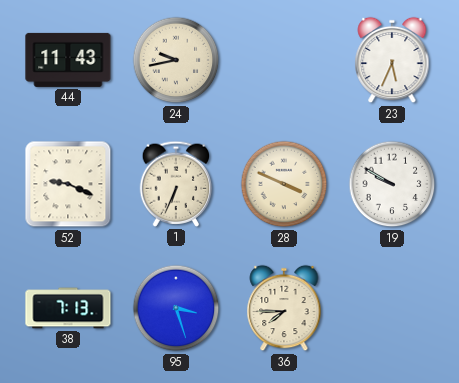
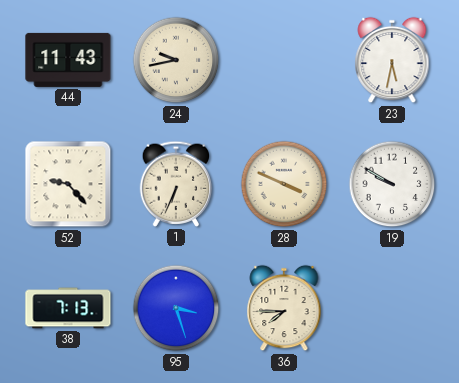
23: 5:34 -> 5:32 (392, 60)
52: 9:19 -> 9:23 (68, 184)
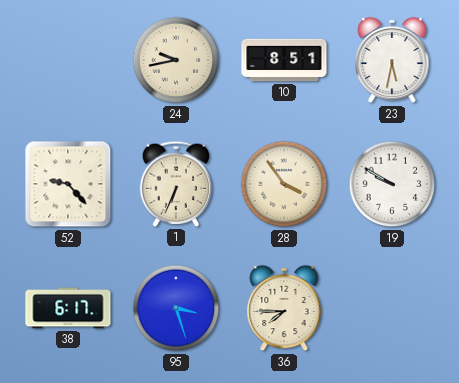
44: 11:43 -> none (68, 60)
10: none -> 8:51 (284, 60)
28: 3:49 -> 3:54 (284, 184)
38: 7:13 -> 6:17 (68, 308)
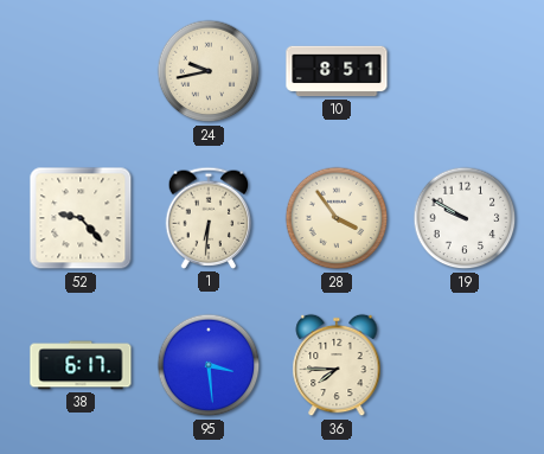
23: 5:32 -> none (392, 60)
1: 6:34 -> 6:31 (209, 218)
95: 3:27 -> 3:29 (209, 365)
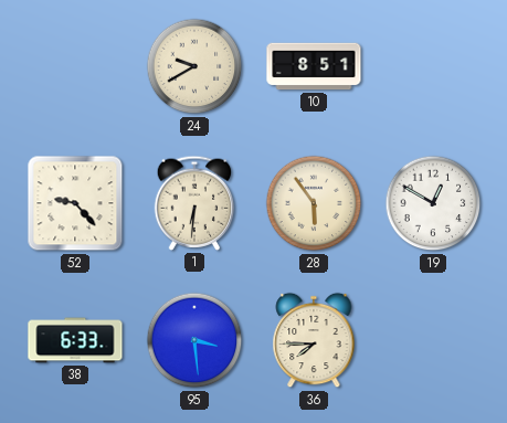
24: 9:43 -> 9:40 (194, 66)
28: 3:54 -> 5:54 (314, 203)
19: 9:50 -> 12:50 (433, 203)
38: 6:17 -> 6:33 (75, 340)
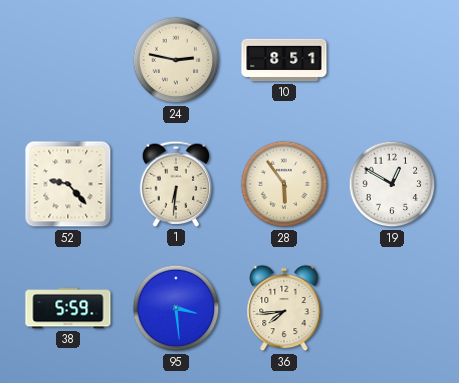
24: 9:40 -> 2:47 (176, 60)
38: 6:33 -> 5:59 (68, 308)
36: 7:45 -> 7:44 (284, 308)
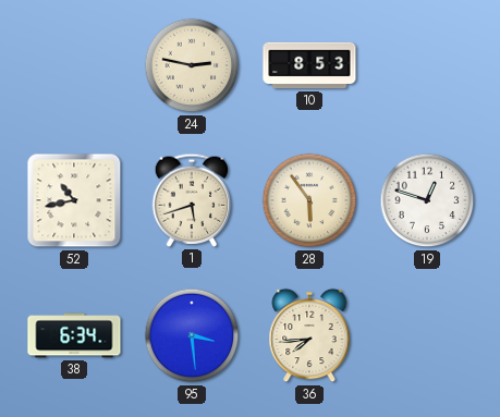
10: 8:51 -> 8:53 (309, 65)
52: 9:23 -> 10:43 (74, 200)
1: 6:31 -> 5:42 (192, 200)
19: 12:50 -> 12:48 (427, 200)
38: 5:59 -> 6:34 (74, 335)
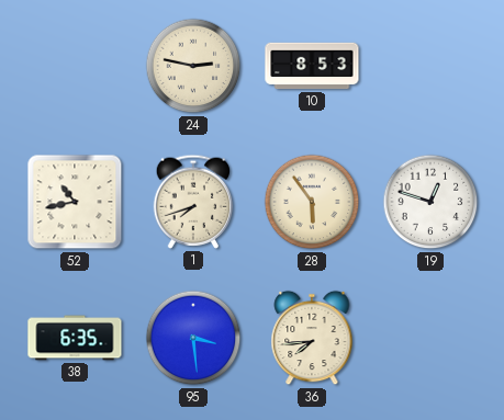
1: 5:42 -> 7:42 (193, 202)
38: 6:34 -> 6:35 (75, 338)
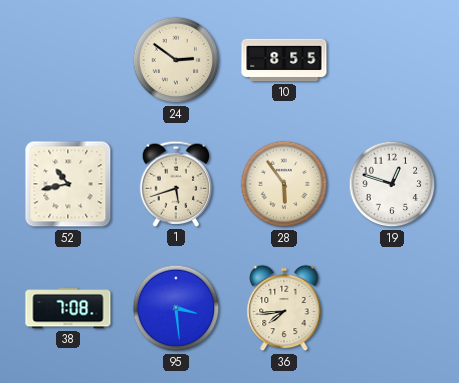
24: 2:47 -> 2:51 (176, 60)
10: 8:53 -> 8:55 (284, 60)
1: 7:42 -> 5:42 (176, 184)
38: 6:35 -> 7:08 (68, 308)
